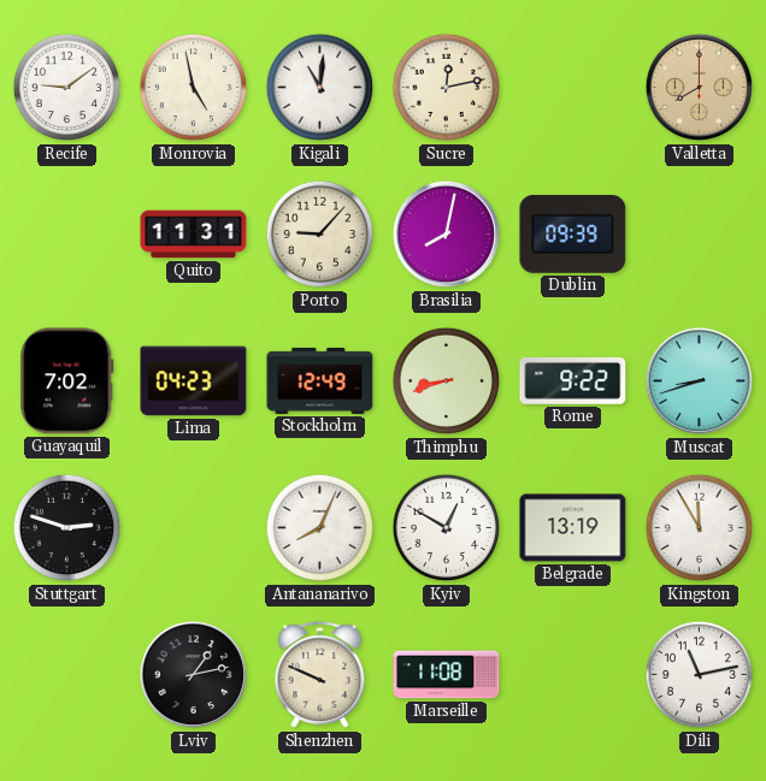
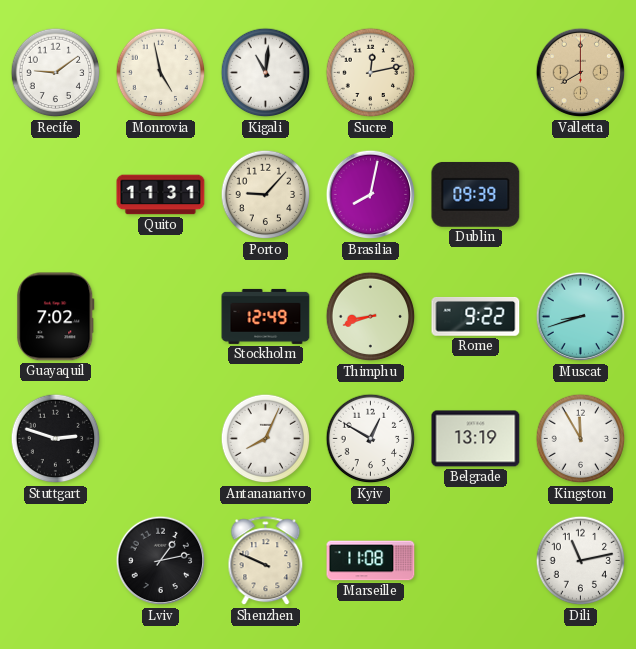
Lima: 04:23 -> none (194, 381)
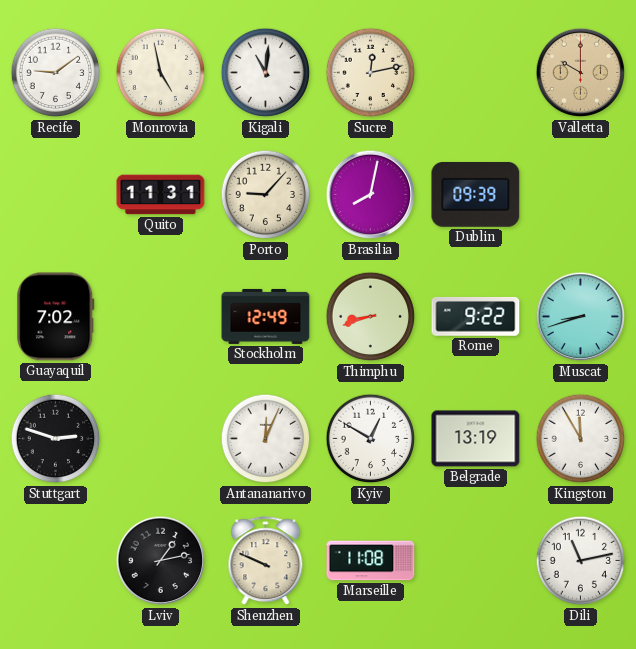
Valletta: 8:00 -> 10:00 (581, 73)
Antananarivo: 8:04 -> 12:04 (266, 439)
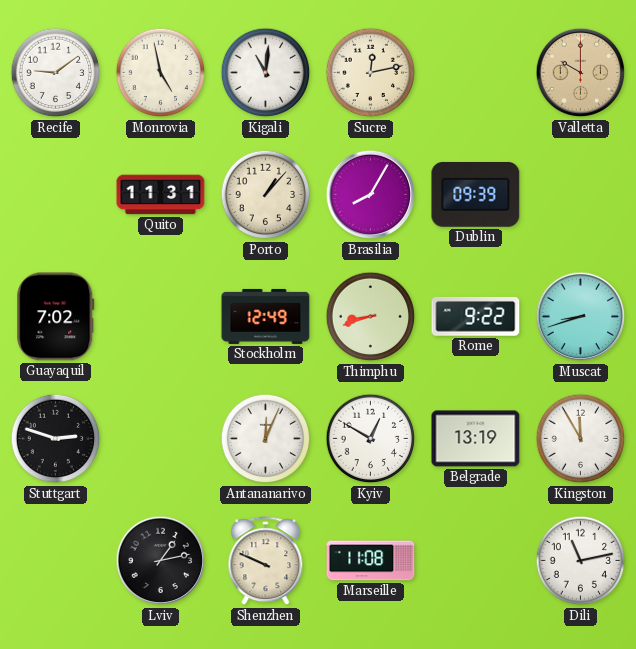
Porto: 9:07 -> 1:07 (266, 195)
Brasilia: 8:02 -> 8:05 (371, 195)
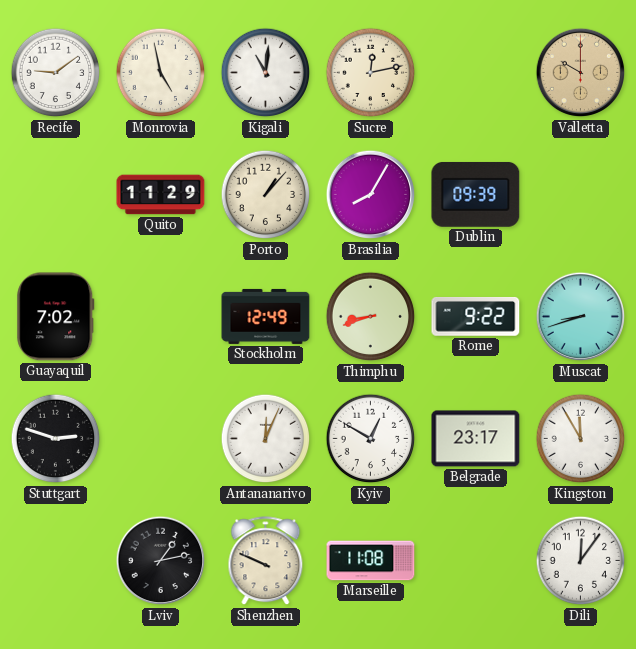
Quito: 11:31 -> 11:29 (161, 195)
Belgrade: 13:19 -> 23:17 (476, 439)
Dili: 11:13 -> 12:06 (581, 561)
